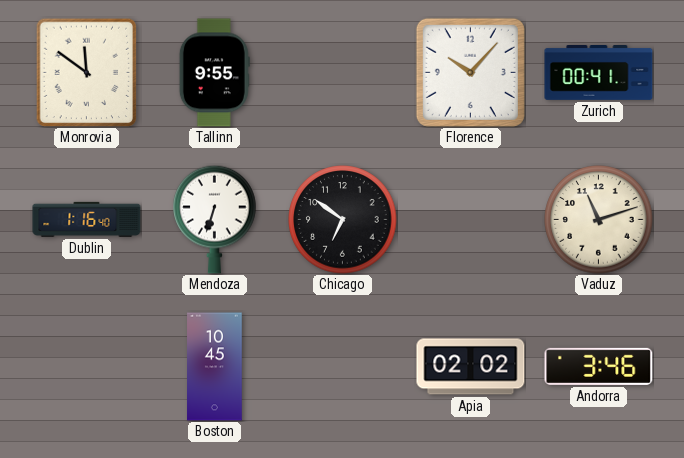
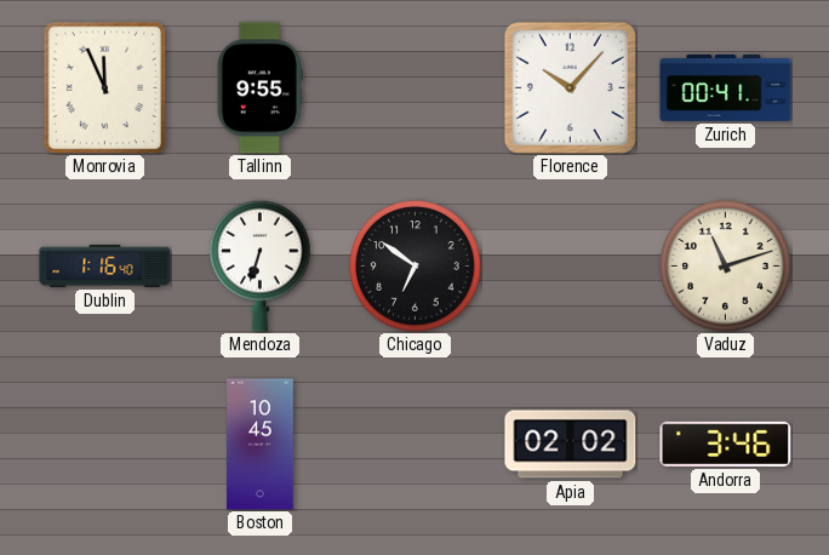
Monrovia: 11:51 -> 11:56 (105, 87)
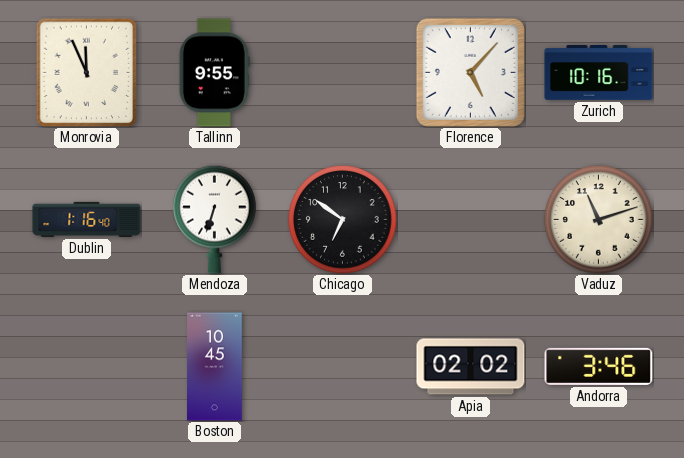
Florence: 10:07 -> 5:07 (470, 72)
Zurich: 00:41 -> 10:16 (599, 73)
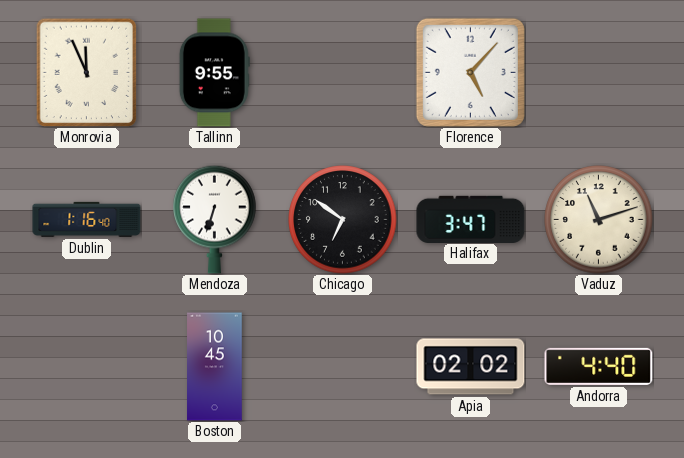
Zurich: 10:16 -> none (599, 73)
Halifax: none -> 3:47 (471, 219)
Andorra: 3:46 -> 4:40 (599, 366)
